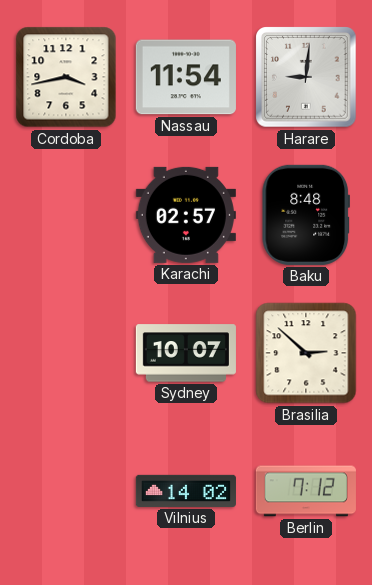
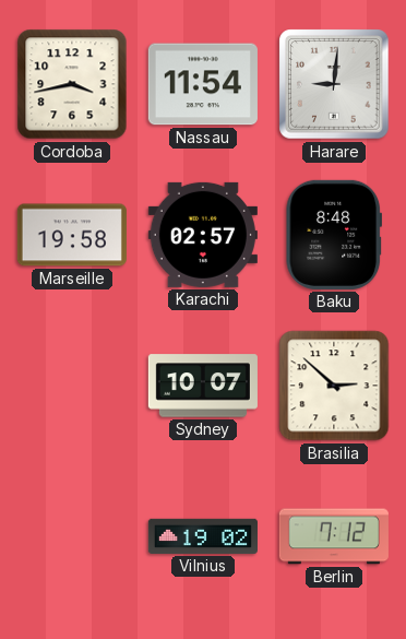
Marseille: none -> 19:58 (72, 235)
Vilnius: 14:02 -> 19:02 (203, 536)
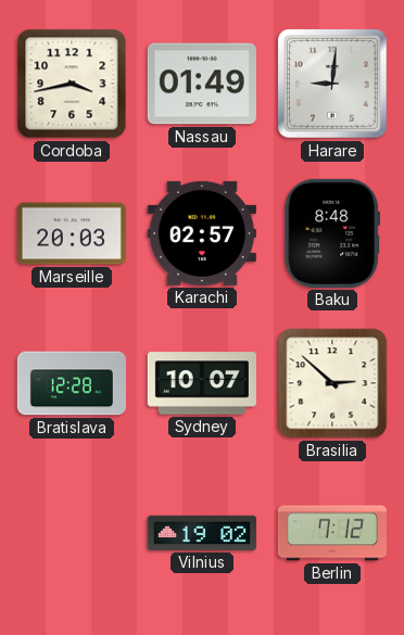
Nassau: 11:54 -> 01:49 (202, 84)
Marseille: 19:58 -> 20:03 (72, 233)
Bratislava: none -> 12:28 (72, 383)
